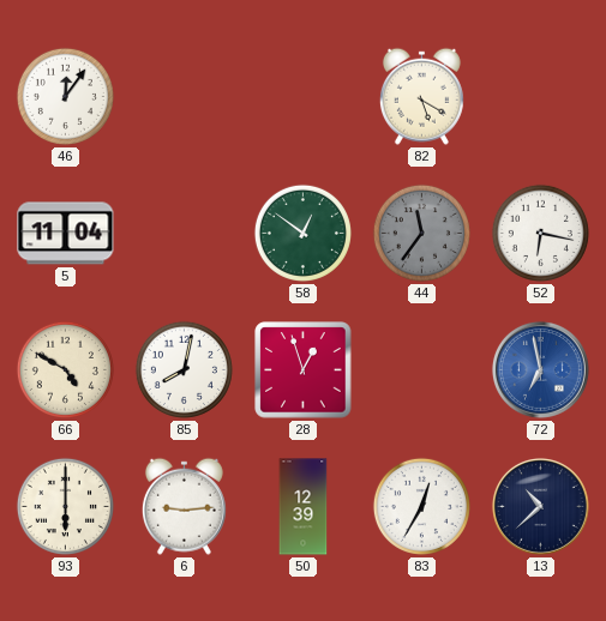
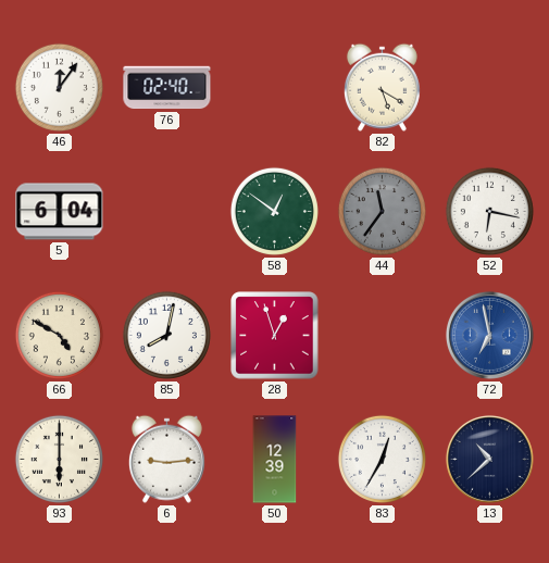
76: none -> 02:40 (167, 88)
5: 11:04 -> 6:04 (60, 212)
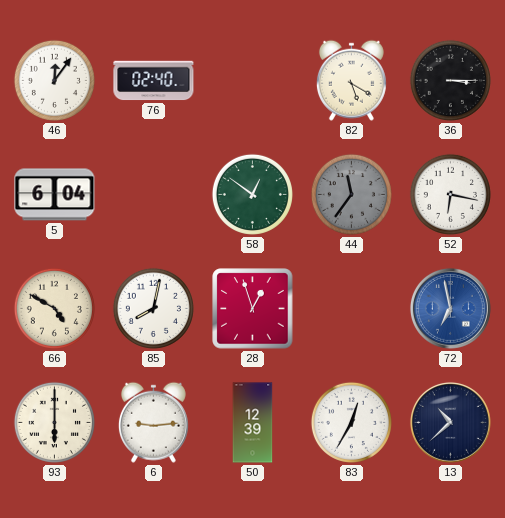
36: none -> 3:15 (450, 80)
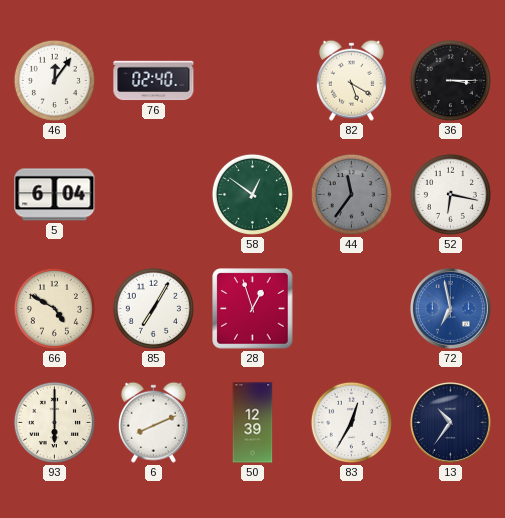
85: 8:02 -> 7:05 (153, 308)
6: 9:14 -> 8:11 (153, 422)
13: 10:38 -> 10:36 (450, 422)
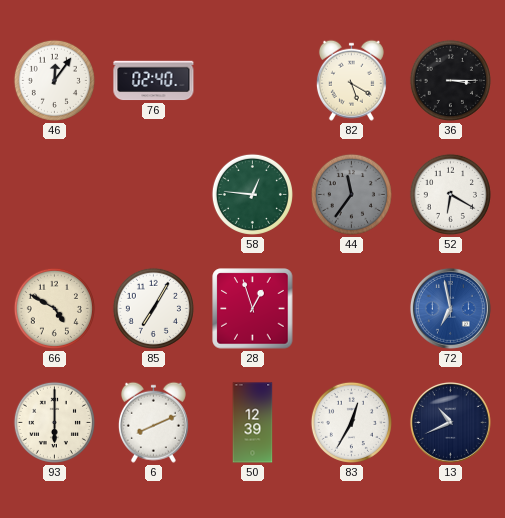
5: 6:04 -> none (55, 195)
58: 12:51 -> 12:46 (252, 194)
52: 6:17 -> 6:20 (450, 194)
13: 10:36 -> 10:41 (450, 422)
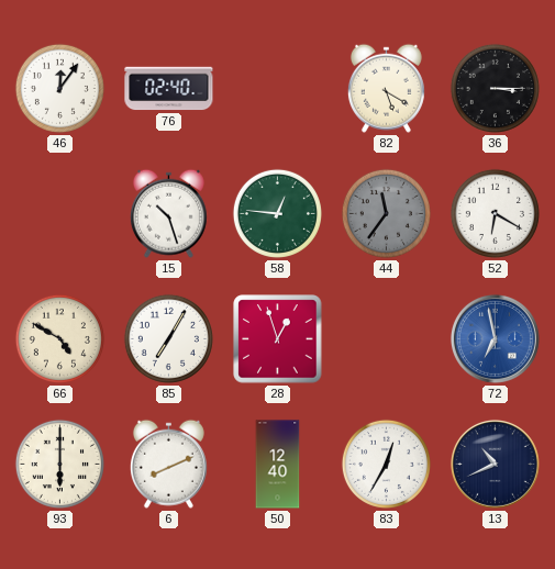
15: none -> 10:27 (168, 213)
50: 12:39 -> 12:40 (278, 465)
